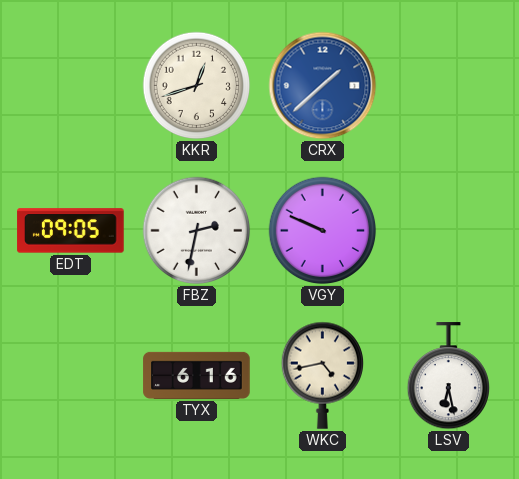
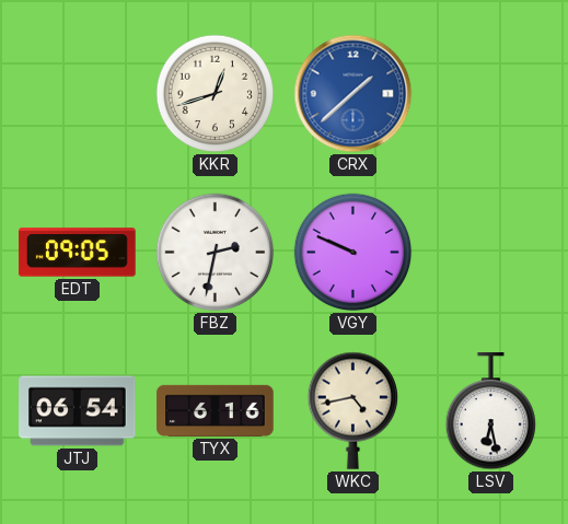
JTJ: none -> 06:54 (78, 411)
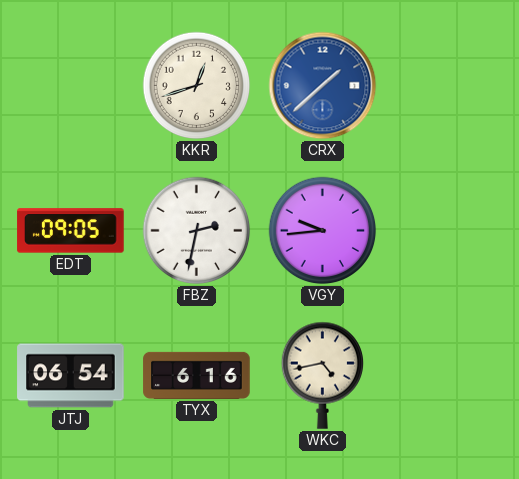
VGY: 9:49 -> 9:44 (323, 231)
LSV: 6:28 -> none (490, 411)
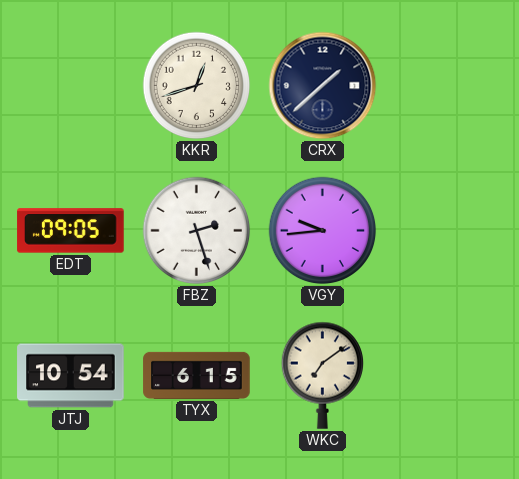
CRX dial: blue -> navy (323, 86)
FBZ: 2:32 -> 2:27 (197, 231)
JTJ: 06:54 -> 10:54 (71, 376)
TYX: 6:16 -> 6:15 (197, 375)
WKC: 4:43 -> 7:09 (322, 375)
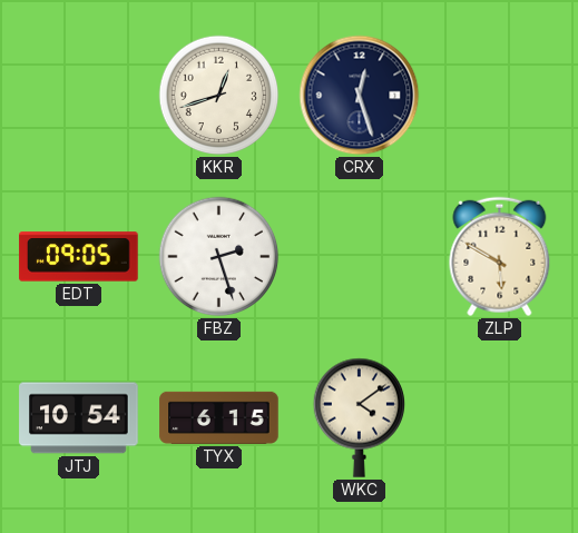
CRX: 1:38 -> 12:27 (360, 96)
VGY: 9:44 -> none (323, 231)
ZLP: none -> 5:50 (500, 257)
WKC: 7:09 -> 4:09 (359, 417)
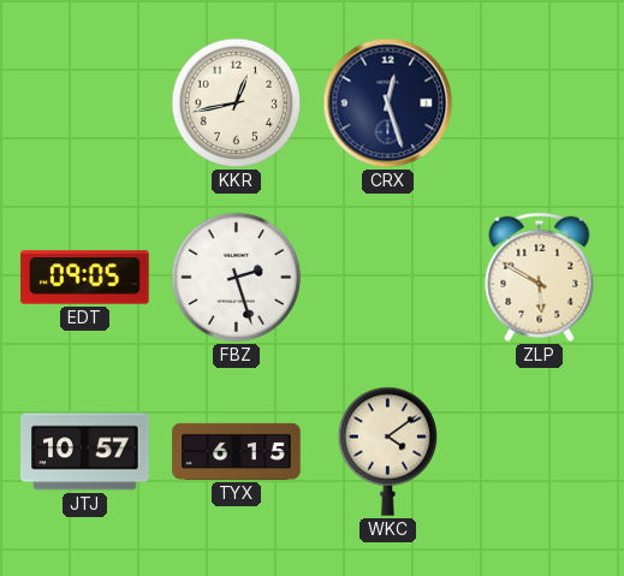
KKR: 12:42 -> 12:43 (237, 103)
JTJ: 10:54 -> 10:57 (85, 452)
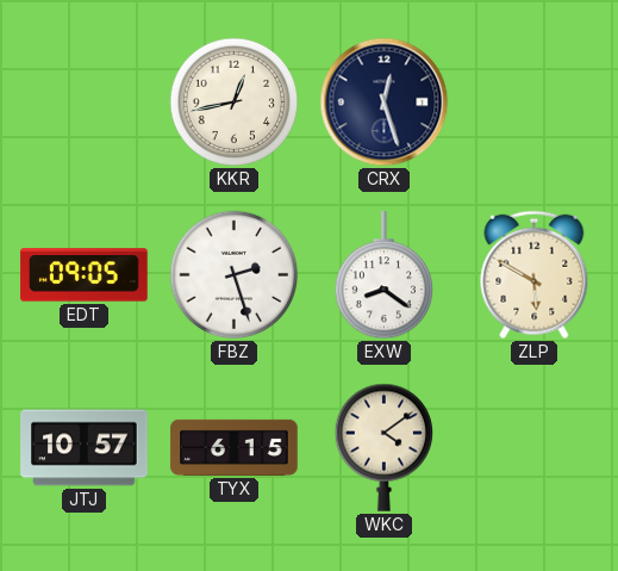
EXW: none -> 8:21 (383, 275)
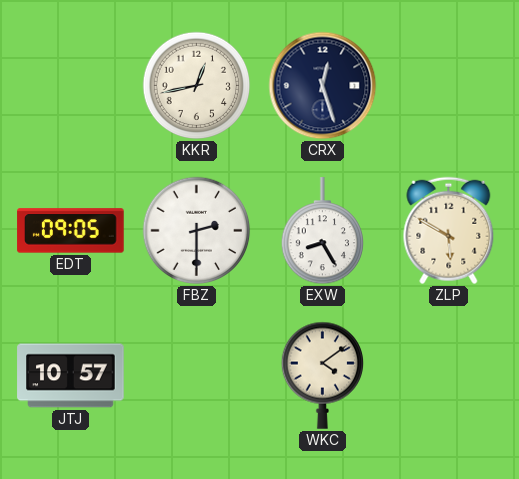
FBZ: 2:27 -> 2:30 (197, 231)
EXW: 8:21 -> 8:25 (322, 231)
TYX: 6:15 -> none (235, 447)
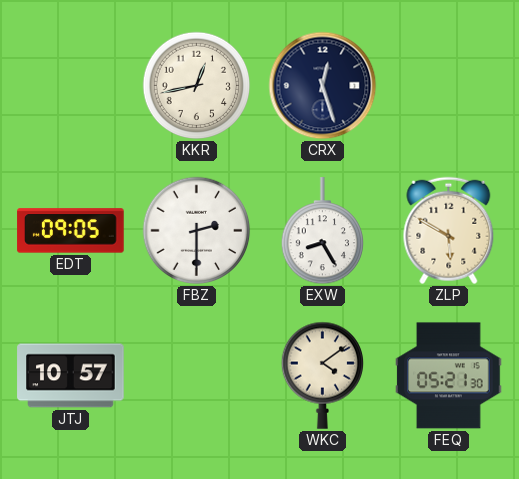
FEQ: none -> 05:21 (449, 376)
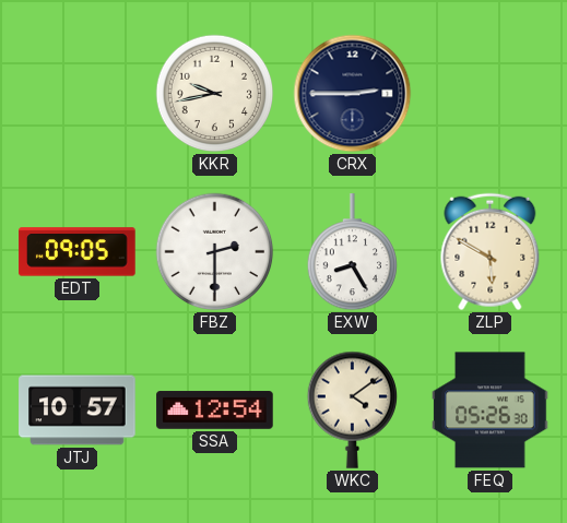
KKR: 12:43 -> 9:43 (215, 94)
CRX: 12:27 -> 2:45 (353, 94)
SSA: none -> 12:54 (215, 411)
FEQ: 05:21 -> 05:26 (491, 411)
